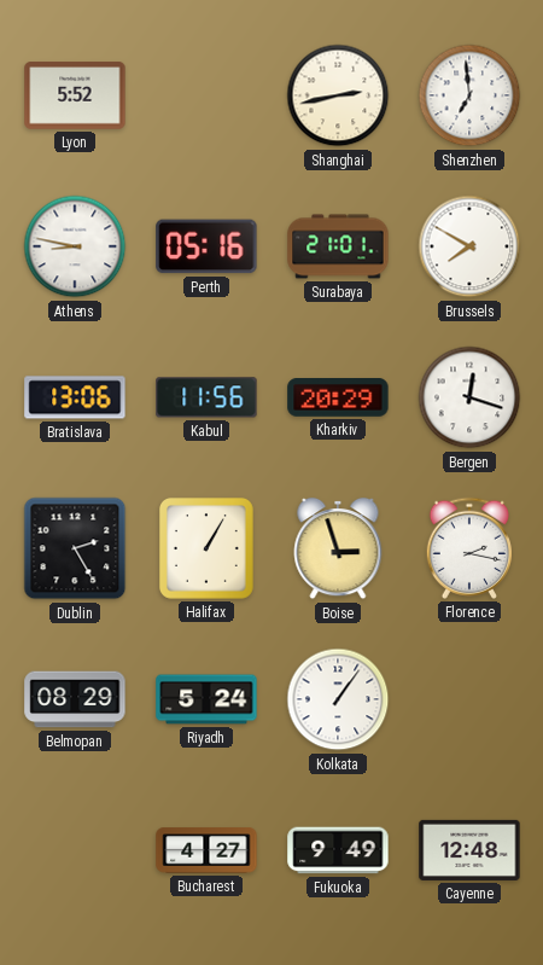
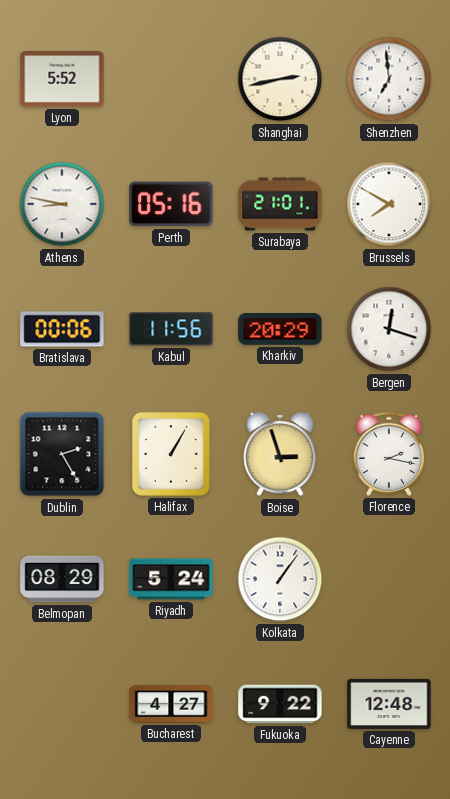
Bratislava: 13:06 -> 00:06 (62, 329)
Fukuoka: 9:49 -> 9:22 (280, 704)
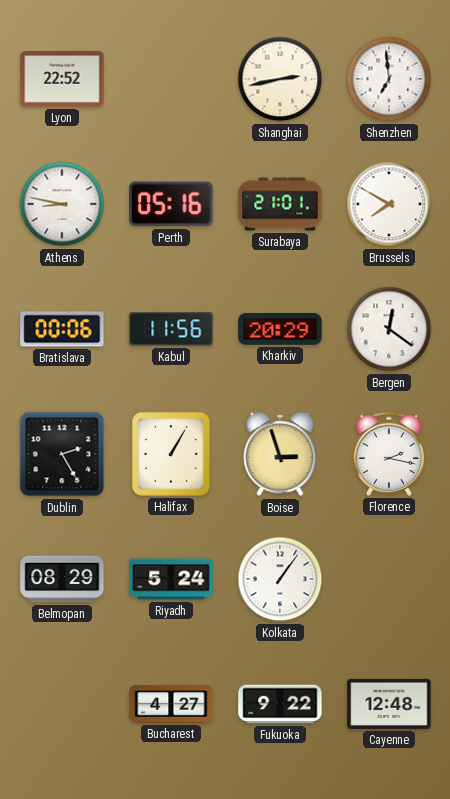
Lyon: 5:52 -> 22:52 (62, 79)
Bergen: 12:18 -> 12:21 (389, 329)
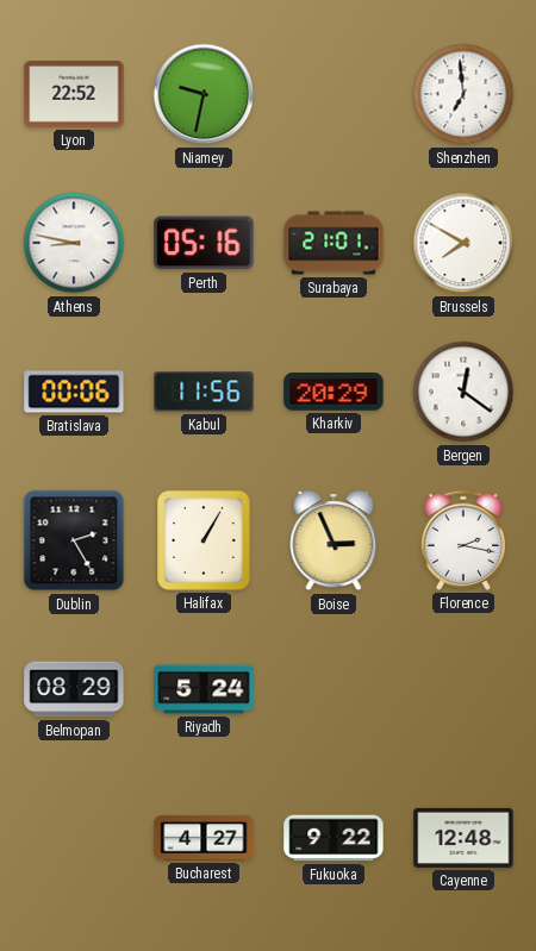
Niamey: none -> 9:32 (204, 94)
Shanghai: 2:43 -> none (280, 79)
Boise: 2:57 -> 2:56 (334, 540)
Kolkata: 1:06 -> none (280, 579)
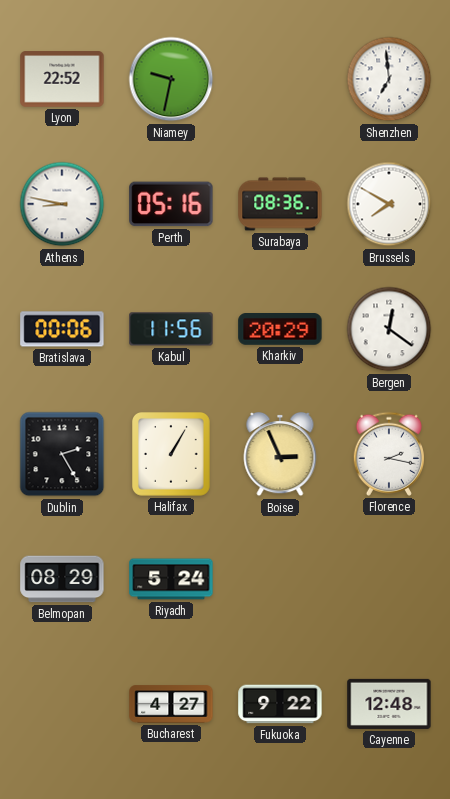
Surabaya: 21:01 -> 08:36 (280, 204)
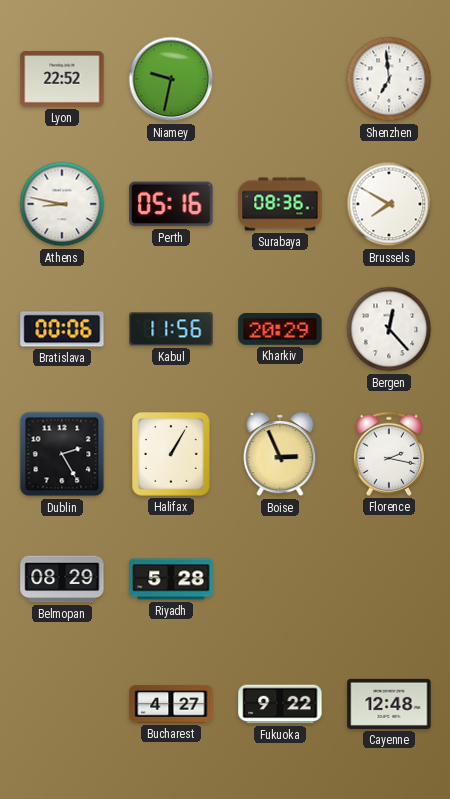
Bergen: 12:21 -> 12:23 (389, 329)
Riyadh: 5:24 -> 5:28 (171, 579)
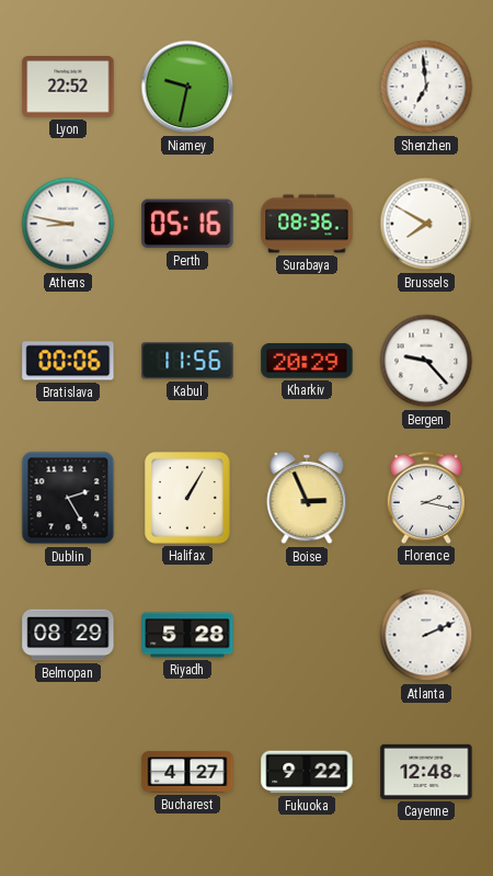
Bergen: 12:23 -> 9:23 (426, 361)
Atlanta: none -> 2:11 (426, 635)
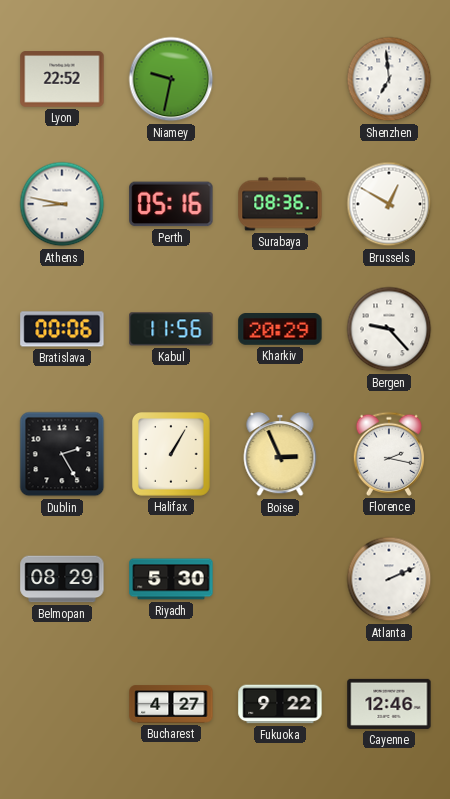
Brussels: 7:50 -> 12:50 (389, 204)
Riyadh: 5:28 -> 5:30 (171, 579)
Cayenne: 12:48 -> 12:46 (389, 704)
